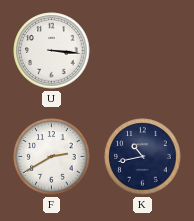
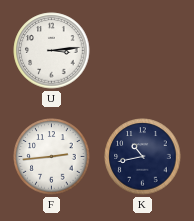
U: 3:16 -> 3:14 (52, 51)
F: 2:40 -> 2:44 (52, 157)
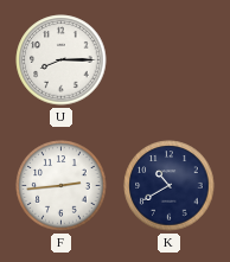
U: 3:14 -> 8:15 (62, 60)
K: 10:43 -> 10:40 (170, 186)
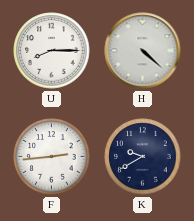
H: none -> 4:22 (143, 51)
K: 10:40 -> 9:40 (143, 157)
